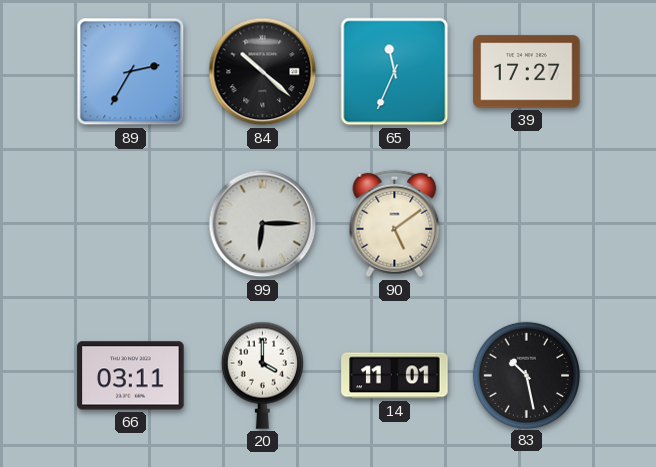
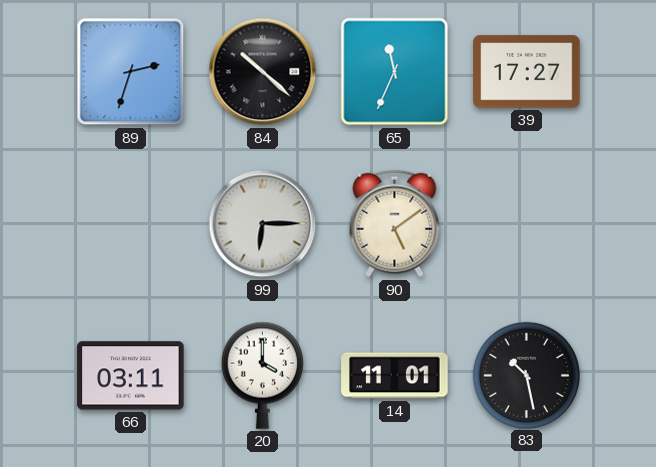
89: 2:35 -> 2:33 (131, 72)
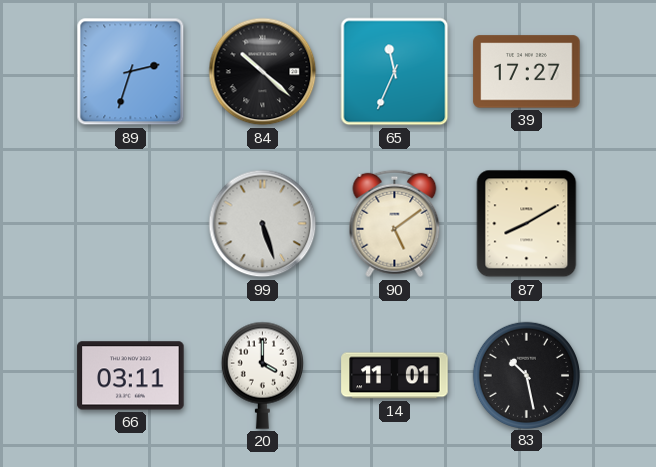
99: 6:15 -> 5:27 (263, 224)
87: none -> 8:10 (527, 224)
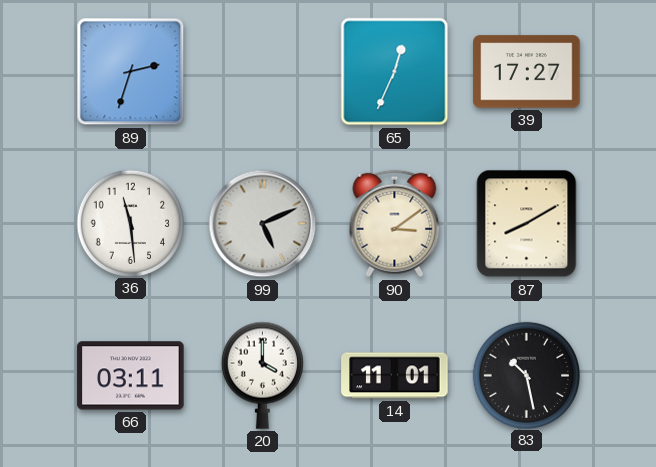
84: 10:22 -> none (263, 72)
65: 11:34 -> 12:34 (395, 72)
36: none -> 11:29 (130, 223)
99: 5:27 -> 5:11 (263, 224)
90: 5:09 -> 3:09 (395, 224)
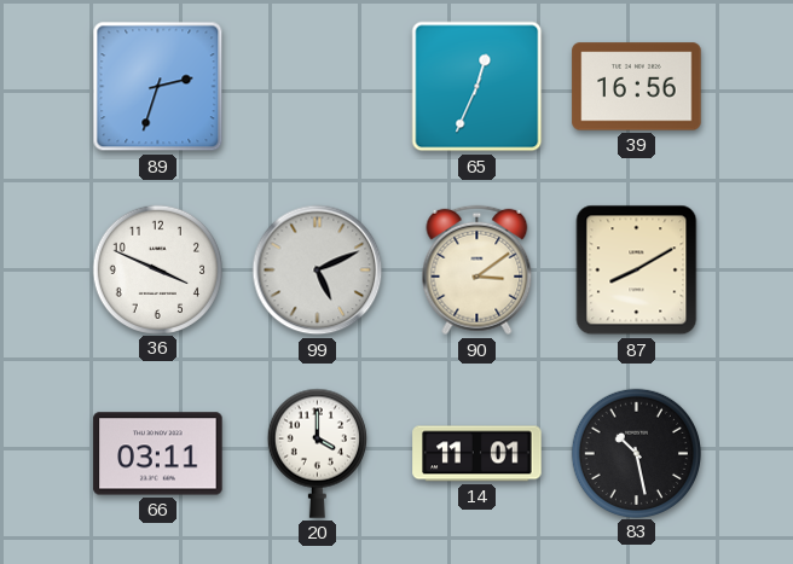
39: 17:27 -> 16:56 (637, 87)
36: 11:29 -> 3:49 (157, 269)
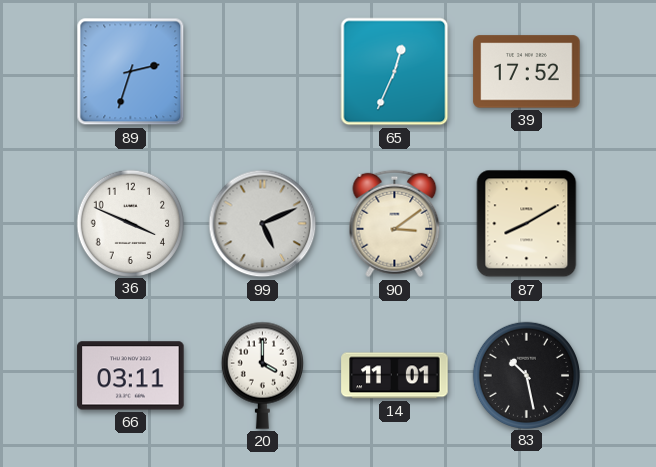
39: 16:56 -> 17:52 (527, 72)
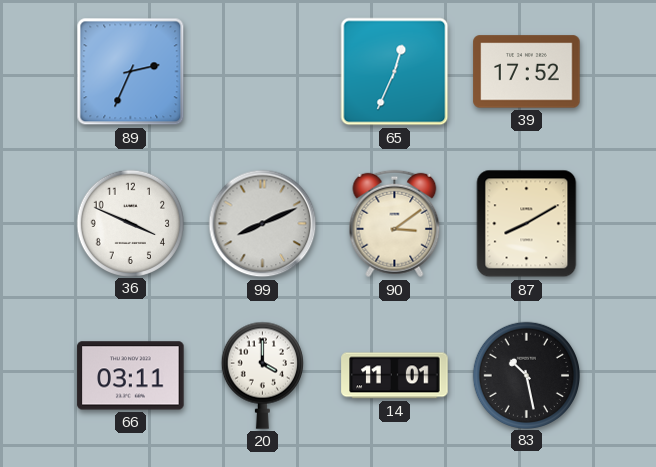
89: 2:33 -> 2:34 (131, 72)
99: 5:11 -> 8:11 (263, 224)
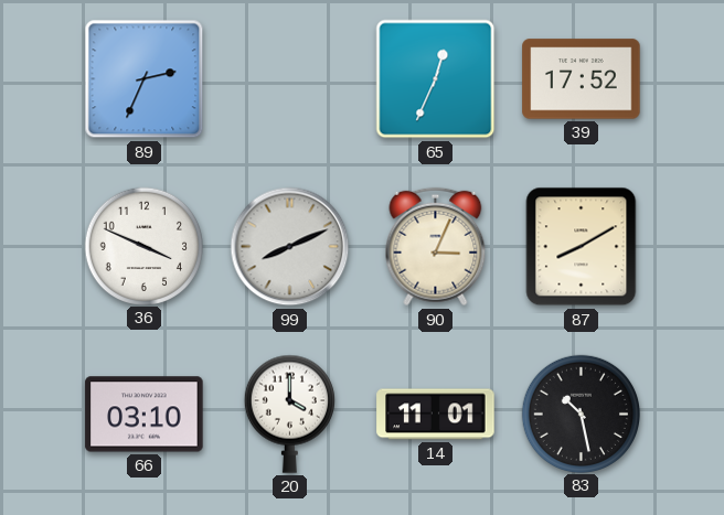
90: 3:09 -> 3:04 (436, 247)
66: 03:11 -> 03:10 (145, 415)
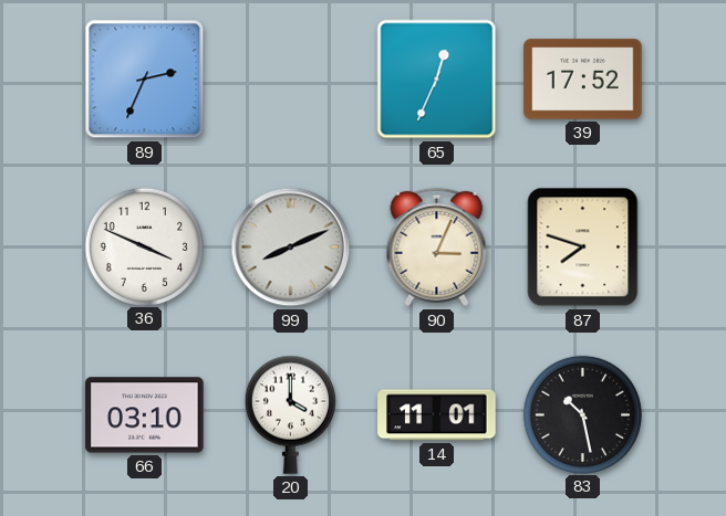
87: 8:10 -> 7:48 (583, 248)
